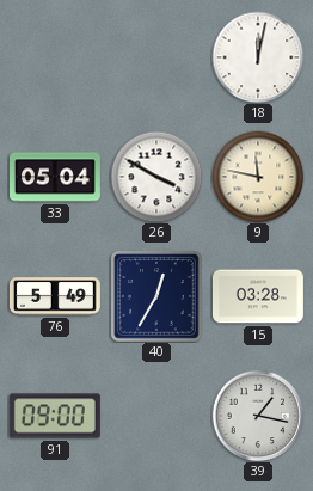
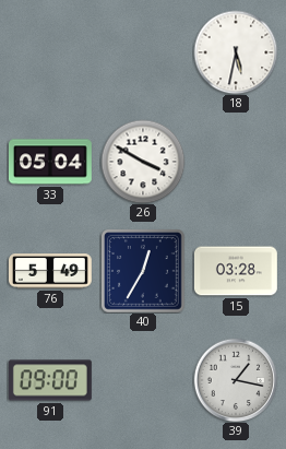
18: 12:02 -> 5:32 (236, 52)
9: 11:47 -> none (258, 177)
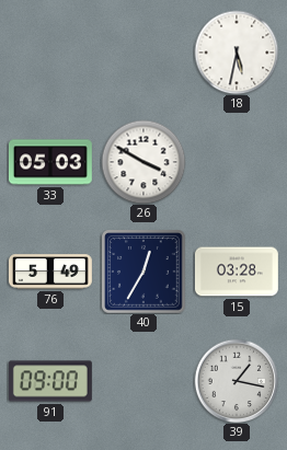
33: 05:04 -> 05:03 (50, 162)
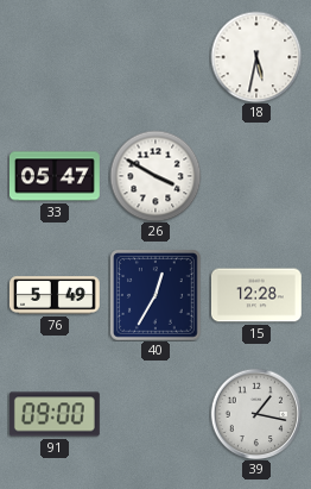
33: 05:03 -> 05:47 (55, 176)
15: 03:28 -> 12:28 (256, 295)
